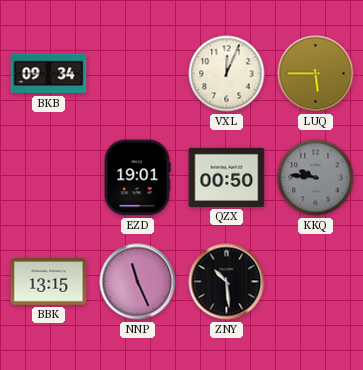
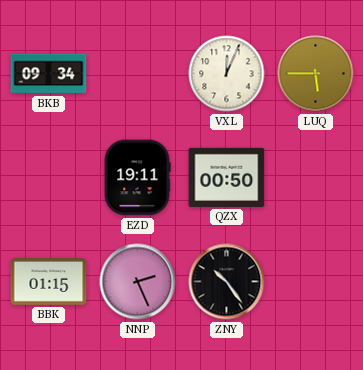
EZD: 19:01 -> 19:11 (137, 178)
KKQ: 9:46 -> none (316, 178)
BBK: 13:15 -> 01:15 (49, 282)
NNP: 11:26 -> 2:26 (138, 282)
ZNY: 10:29 -> 10:24 (227, 282)
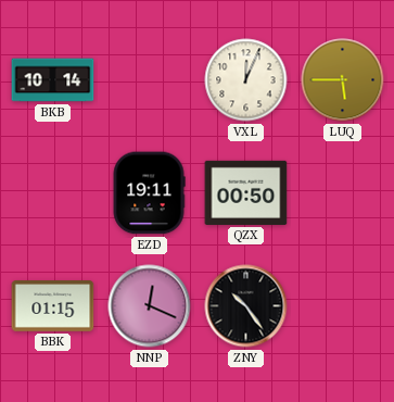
BKB: 09:34 -> 10:14 (53, 80)
NNP: 2:26 -> 12:19 (150, 306)
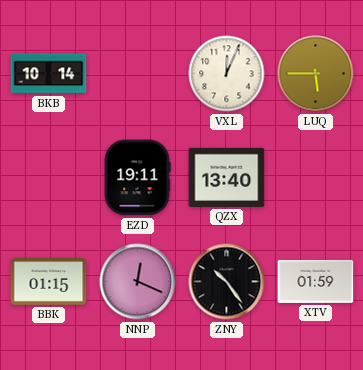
QZX: 00:50 -> 13:40 (227, 177)
XTV: none -> 01:59 (316, 281)
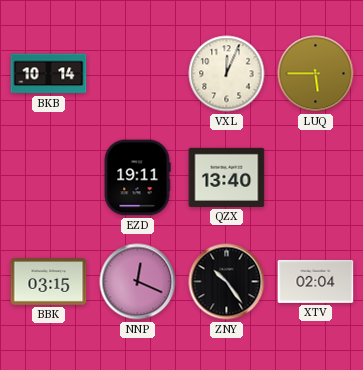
BBK: 01:15 -> 03:15 (49, 282)
XTV: 01:59 -> 02:04 (316, 281)
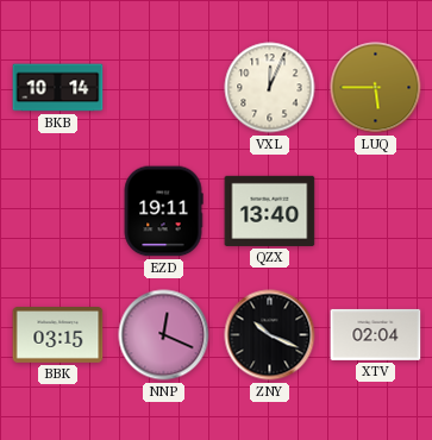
ZNY: 10:24 -> 10:19 (270, 335)
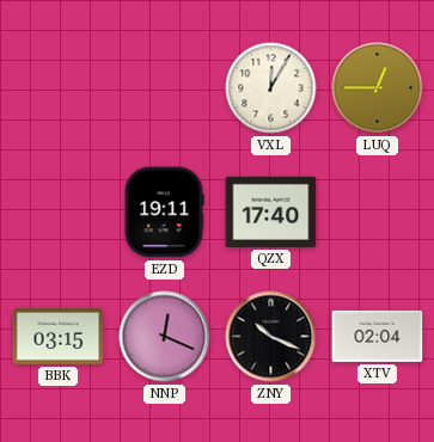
BKB: 10:14 -> none (58, 88)
VXL: 12:04 -> 12:05 (271, 88)
LUQ: 5:45 -> 12:45 (378, 88)
QZX: 13:40 -> 17:40 (271, 211)
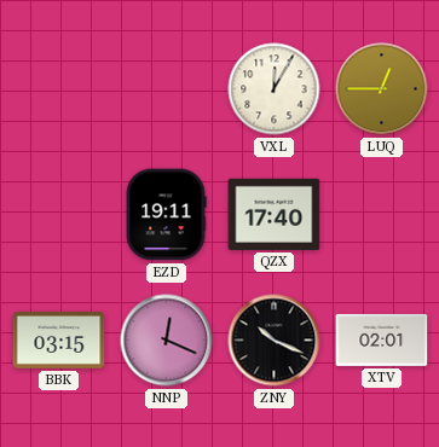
XTV: 02:04 -> 02:01 (382, 339)
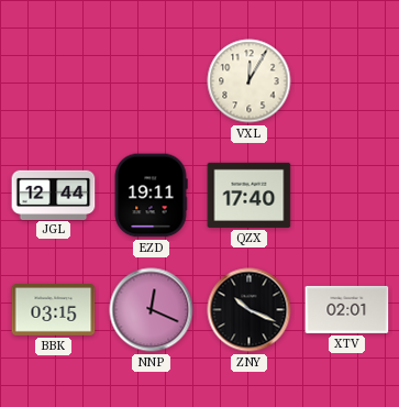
LUQ: 12:45 -> none (382, 89)
JGL: none -> 12:44 (54, 195)
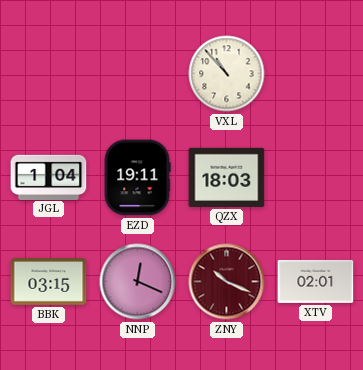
VXL: 12:05 -> 10:53 (227, 74)
JGL: 12:44 -> 1:04 (49, 177)
QZX: 17:40 -> 18:03 (227, 177)
ZNY dial: black -> burgundy (227, 282)
